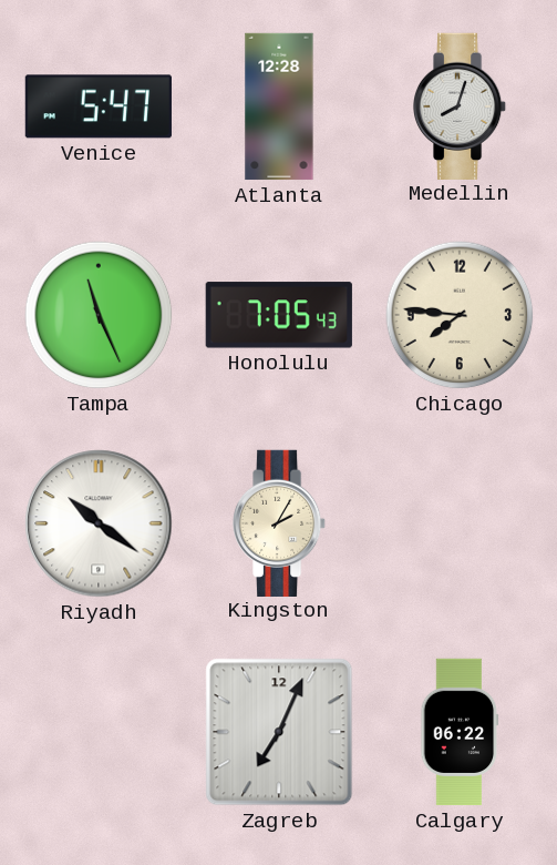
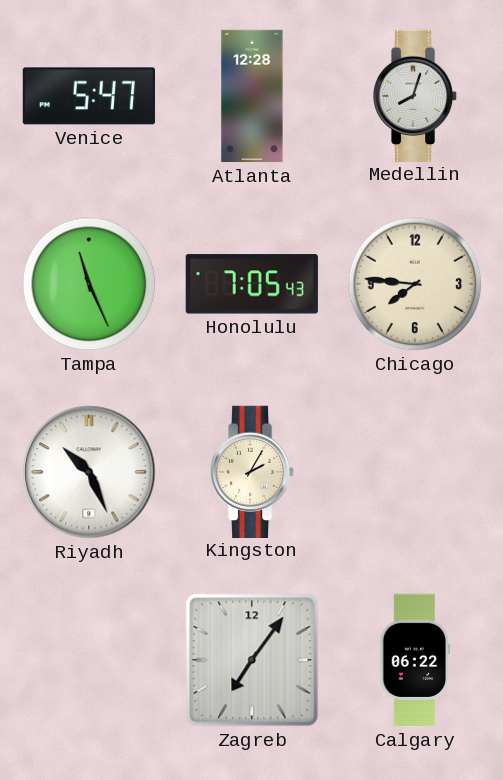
Riyadh: 10:21 -> 10:26 (89, 472)
Zagreb: 7:04 -> 7:06 (252, 660)
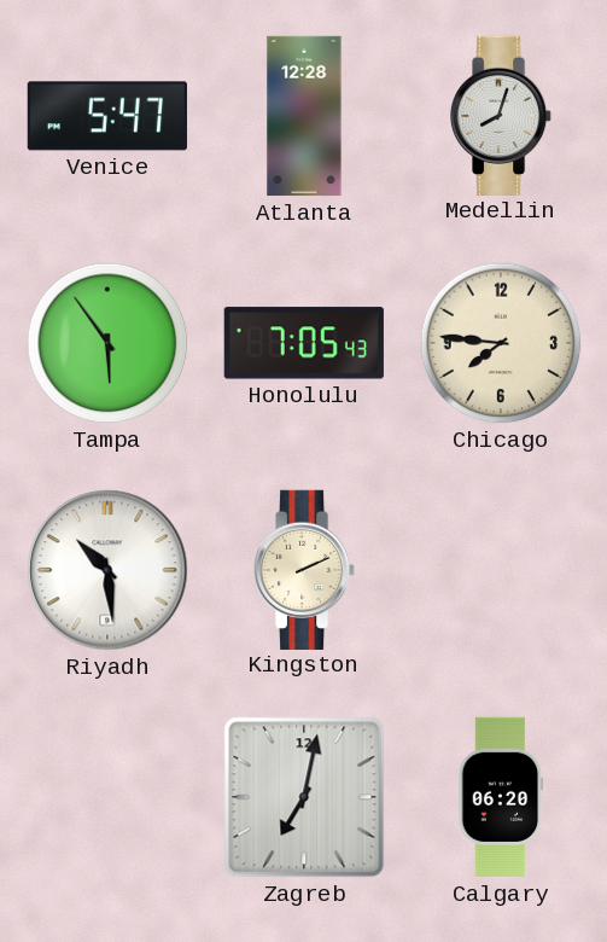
Tampa: 11:26 -> 5:54 (107, 343)
Riyadh: 10:26 -> 10:29 (107, 570)
Kingston: 2:05 -> 2:11 (305, 569)
Zagreb: 7:06 -> 7:02 (304, 797)
Calgary: 06:22 -> 06:20 (501, 797)
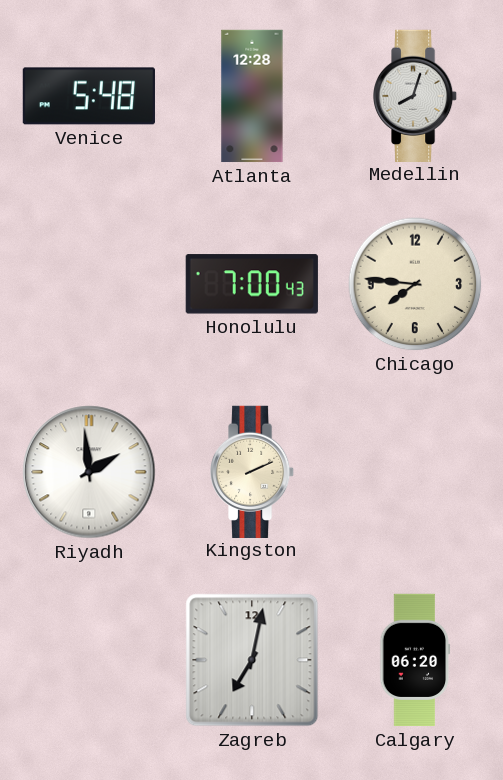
Venice: 5:47 -> 5:48 (89, 96)
Tampa: 5:54 -> none (107, 343)
Honolulu: 7:05 -> 7:00 (252, 284)
Riyadh: 10:29 -> 1:59 (89, 472)
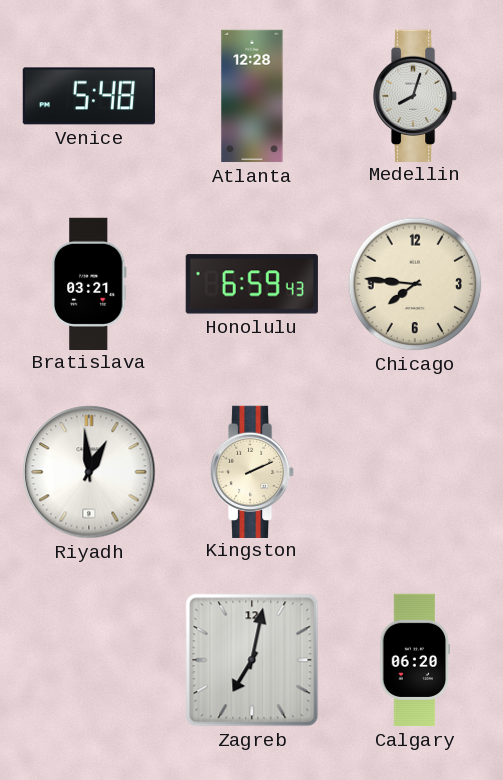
Bratislava: none -> 03:21 (89, 283)
Honolulu: 7:00 -> 6:59 (252, 284)
Riyadh: 1:59 -> 12:59 (89, 472)
